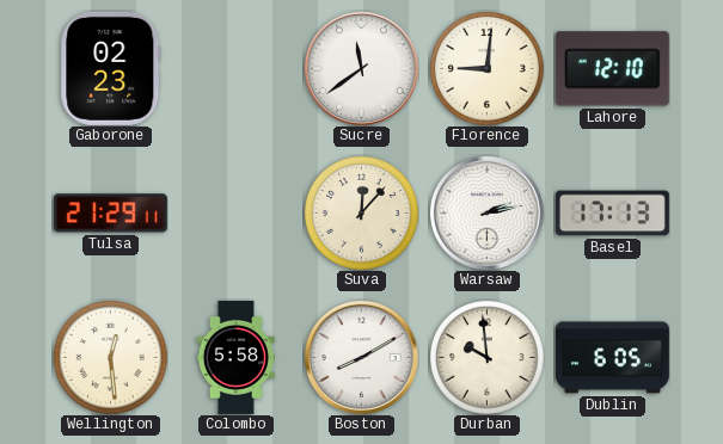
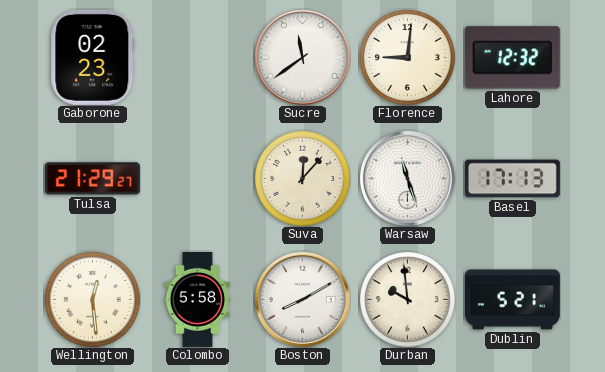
Lahore: 12:10 -> 12:32 (512, 58)
Tulsa: 21:29:11 -> 21:29:27 (92, 179)
Warsaw: 2:13 -> 11:27 (407, 178)
Dublin: 6:05 -> 5:21 (512, 300)
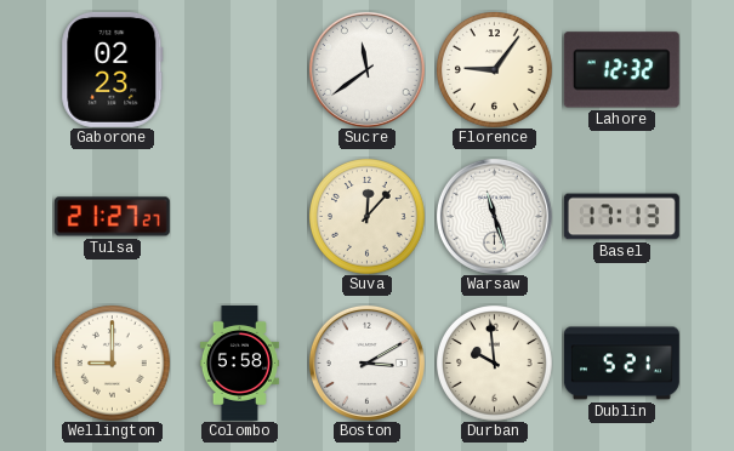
Florence: 9:01 -> 9:06 (495, 70)
Tulsa: 21:29 -> 21:27 (112, 217)
Wellington: 12:29 -> 9:00 (113, 364)
Boston: 8:10 -> 3:10 (366, 362)
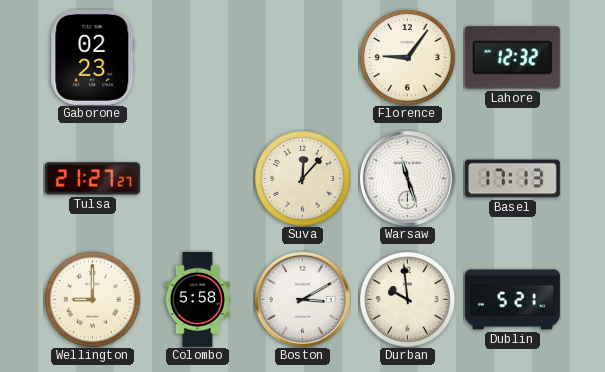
Sucre: 11:39 -> none (366, 69)
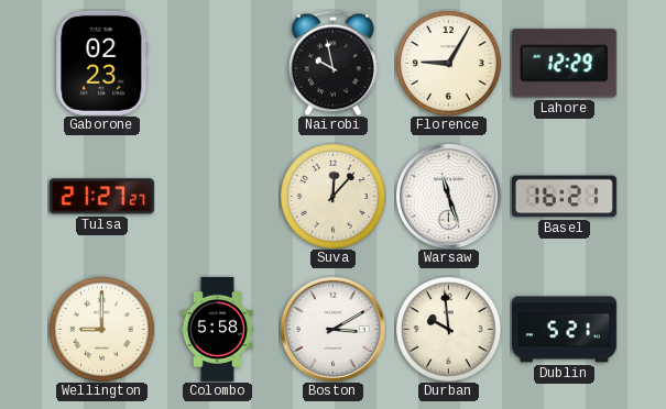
Nairobi: none -> 9:58 (332, 63)
Florence: 9:06 -> 9:05 (449, 64)
Lahore: 12:32 -> 12:29 (564, 64)
Basel: 17:13 -> 16:21 (564, 197)
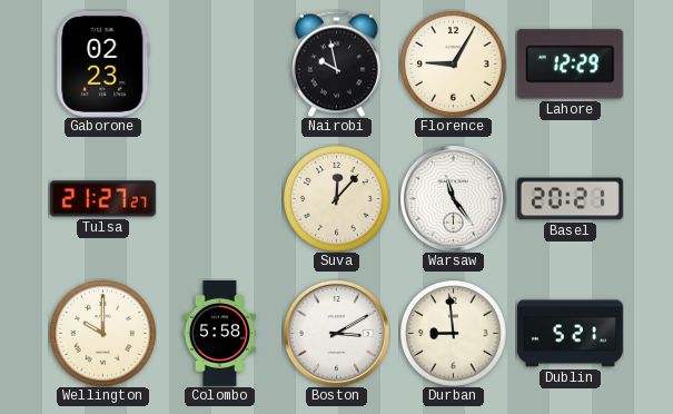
Warsaw: 11:27 -> 11:24 (453, 198)
Basel: 16:21 -> 20:21 (570, 199)
Wellington: 9:00 -> 10:00 (103, 334)
Durban: 9:59 -> 8:59 (454, 334)
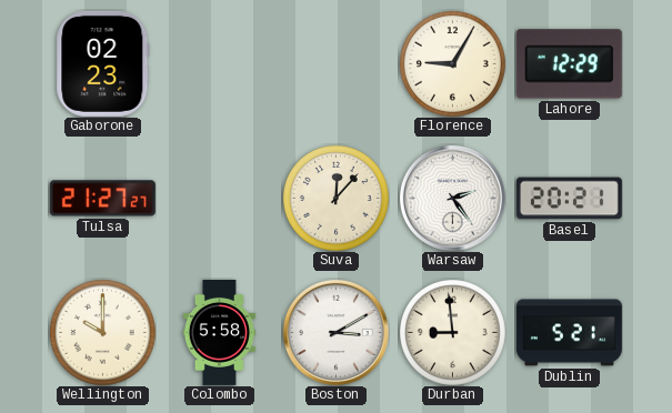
Nairobi: 9:58 -> none (336, 63)
Warsaw: 11:24 -> 2:24 (452, 198)
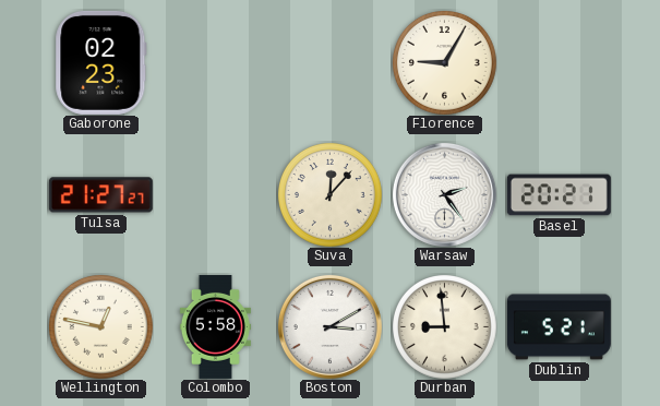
Lahore: 12:29 -> none (569, 64)
Wellington: 10:00 -> 12:47 (101, 327)
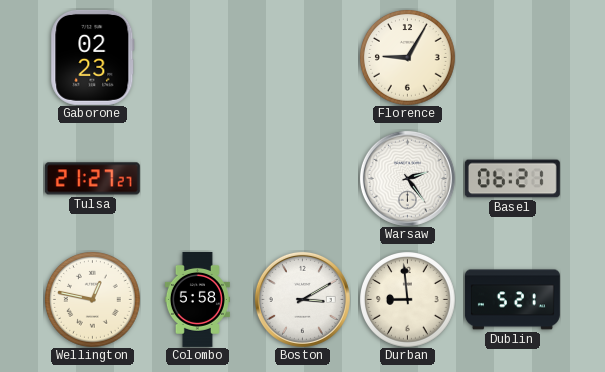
Suva: 12:07 -> none (331, 195)
Basel: 20:21 -> 06:21 (512, 179)
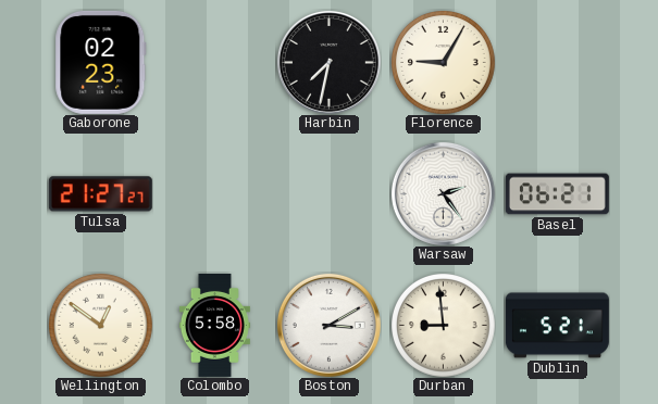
Harbin: none -> 7:32 (328, 62)
Wellington: 12:47 -> 12:51 (101, 326)
